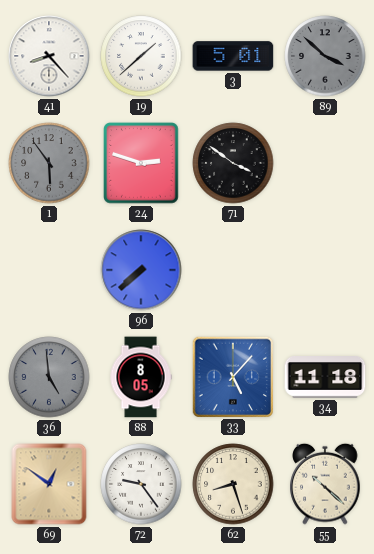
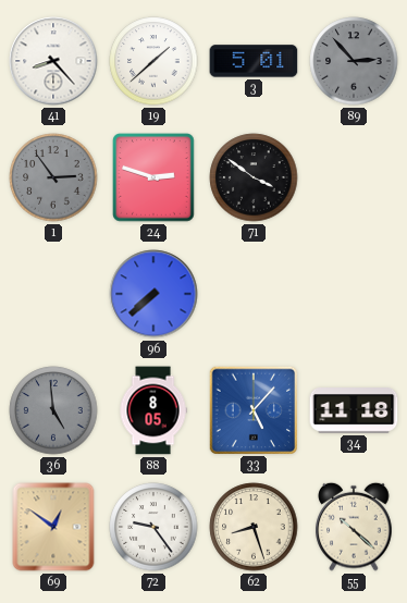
89: 3:52 -> 2:53 (354, 61)
1: 5:54 -> 2:54 (53, 177)
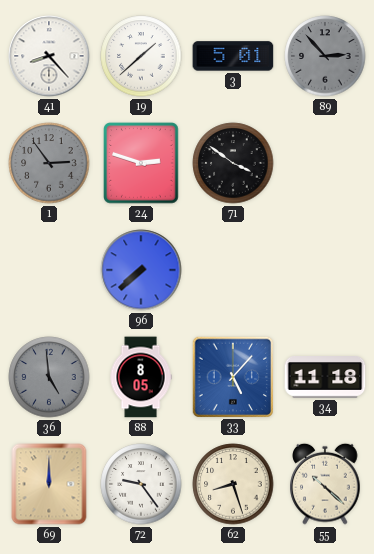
69: 12:51 -> 12:00 (49, 484)
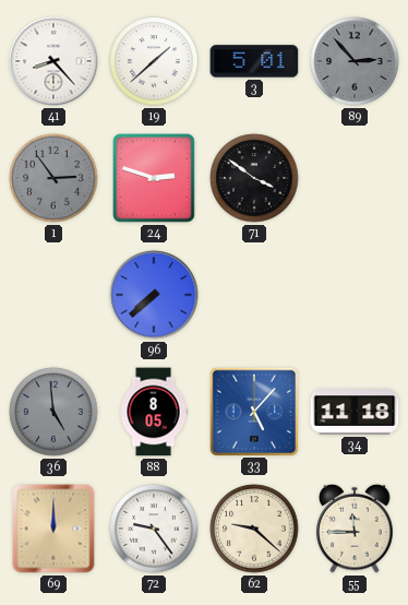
62: 8:27 -> 9:22 (254, 529)
55: 10:22 -> 11:45 (355, 529)
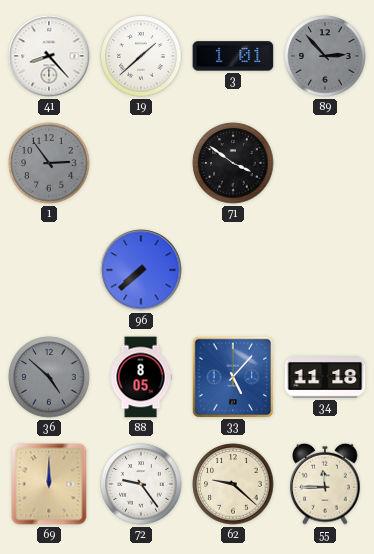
3: 5:01 -> 1:01 (233, 56)
24: 2:48 -> none (154, 178)
36: 4:59 -> 4:52 (49, 377)
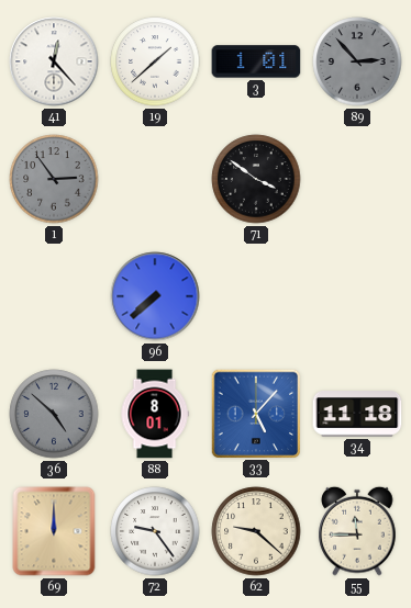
41: 8:23 -> 12:23 (54, 61)
88: 8:05 -> 8:01 (155, 414)
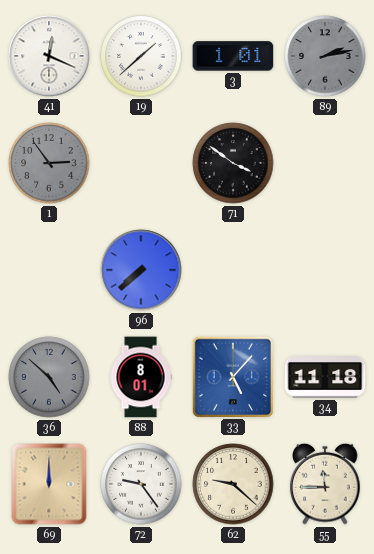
41: 12:23 -> 12:19 (49, 56)
89: 2:53 -> 2:13 (325, 56)
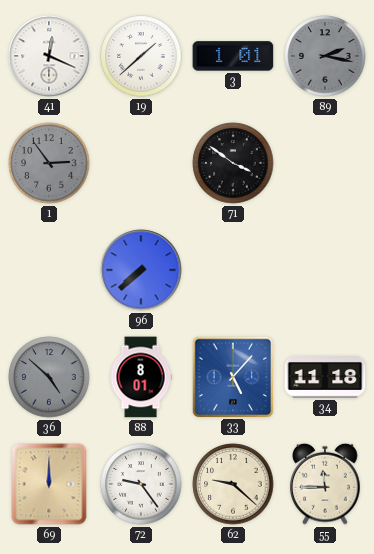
89: 2:13 -> 2:17 (325, 56)
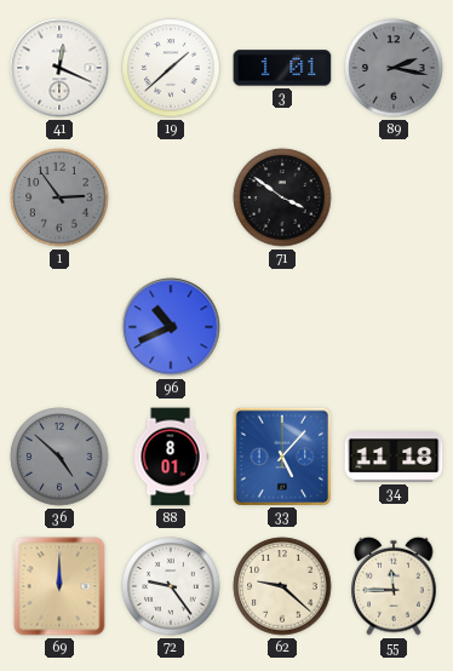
96: 7:38 -> 10:41 (171, 327)
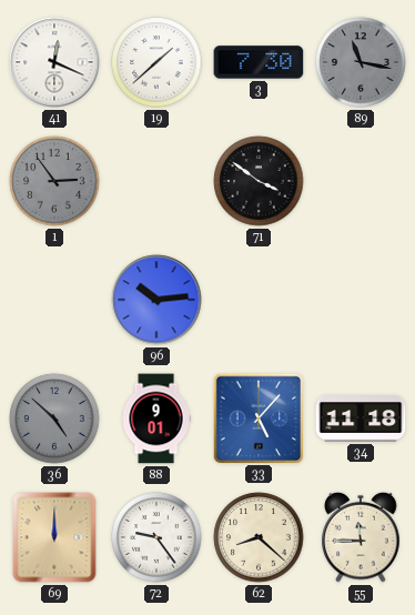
3: 1:01 -> 7:30 (259, 62)
89: 2:17 -> 11:17 (361, 62)
96: 10:41 -> 10:14 (156, 300)
88: 8:01 -> 9:01 (156, 419)
62: 9:22 -> 8:22 (259, 537)
